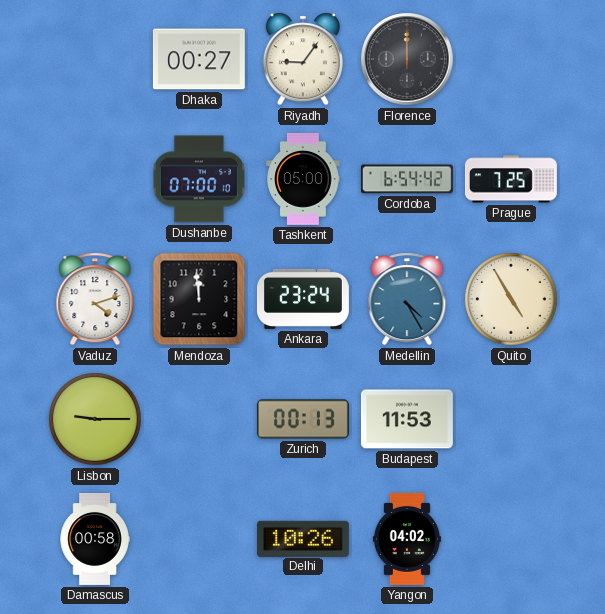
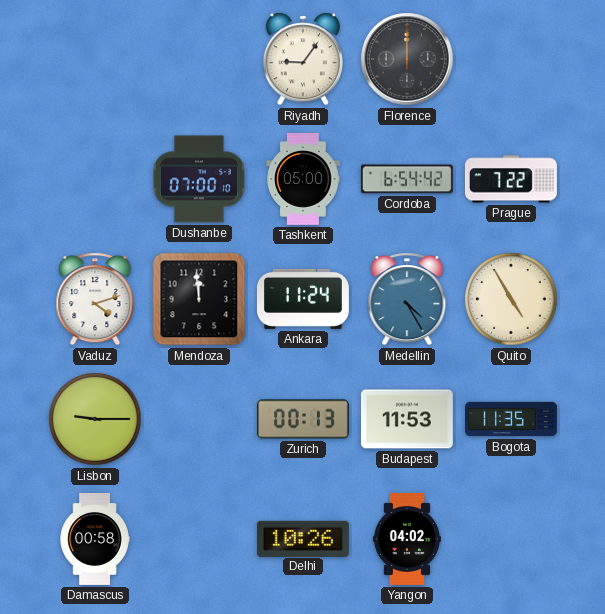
Dhaka: 00:27 -> none (199, 59)
Prague: 7:25 -> 7:22 (511, 179)
Ankara: 23:24 -> 11:24 (303, 299)
Bogota: none -> 11:35 (512, 419)
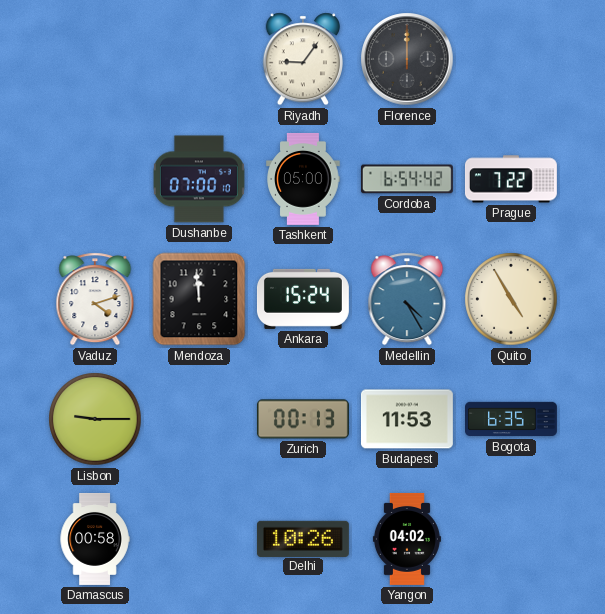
Ankara: 11:24 -> 15:24 (303, 299)
Bogota: 11:35 -> 6:35 (512, 419)
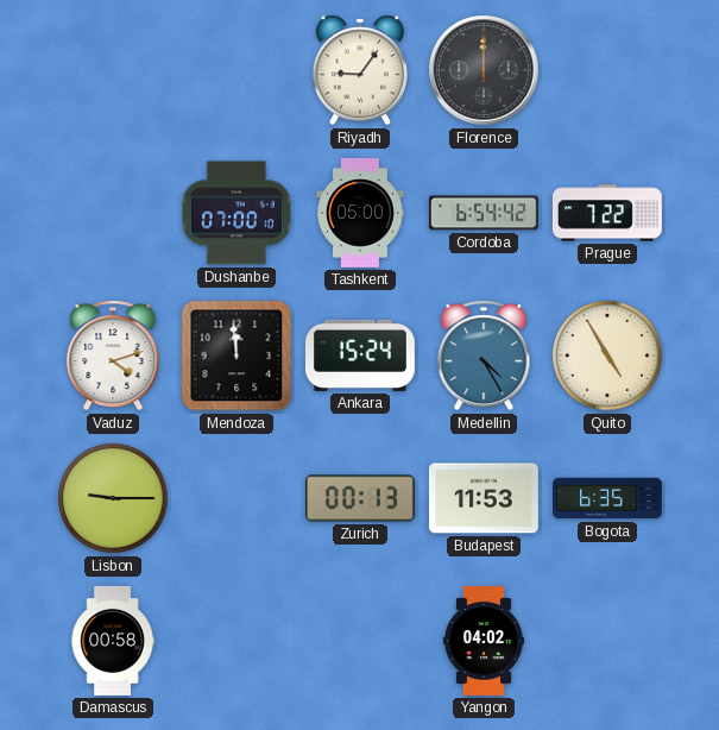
Delhi: 10:26 -> none (303, 538)
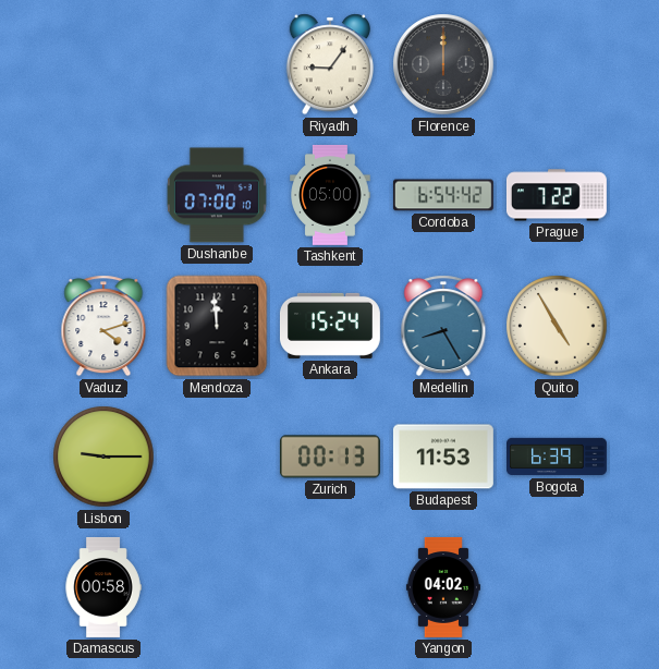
Medellin: 4:25 -> 8:25 (443, 326)
Bogota: 6:35 -> 6:39 (558, 457)
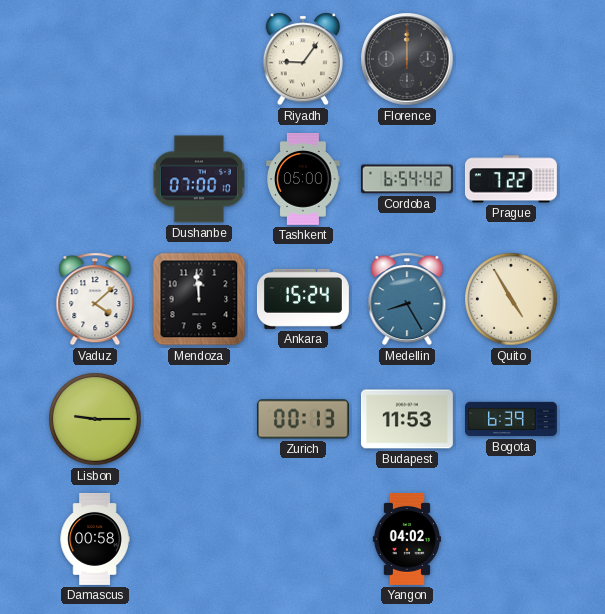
Vaduz: 4:12 -> 4:08 (95, 299)
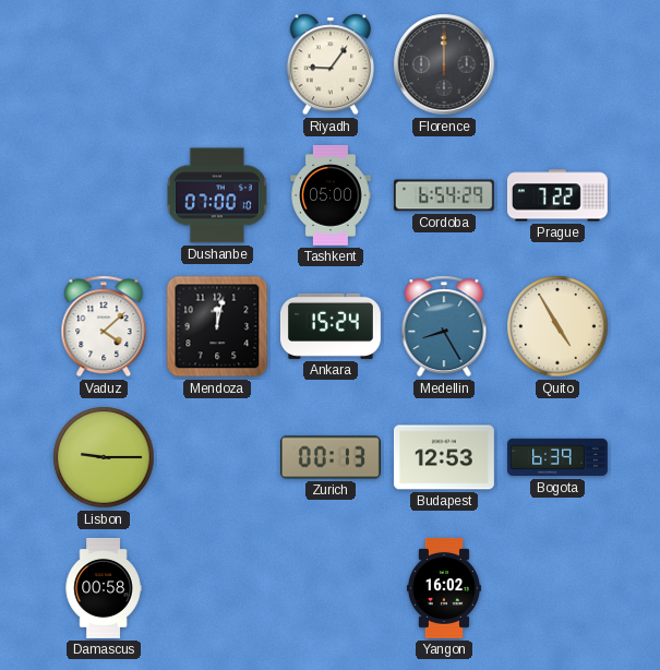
Cordoba: 6:54:42 -> 6:54:29 (444, 195)
Mendoza: 11:59 -> 12:02 (217, 326)
Budapest: 11:53 -> 12:53 (444, 457)
Yangon: 04:02 -> 16:02 (444, 588)
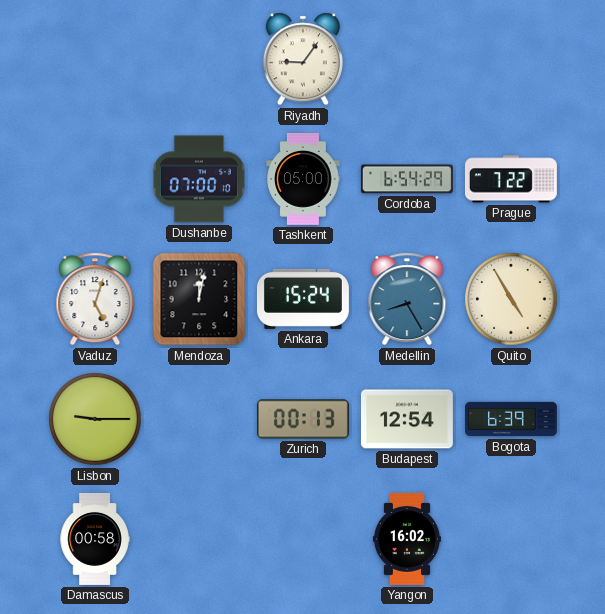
Florence: 12:00 -> none (444, 64)
Vaduz: 4:08 -> 5:03 (95, 299)
Budapest: 12:53 -> 12:54 (407, 419)
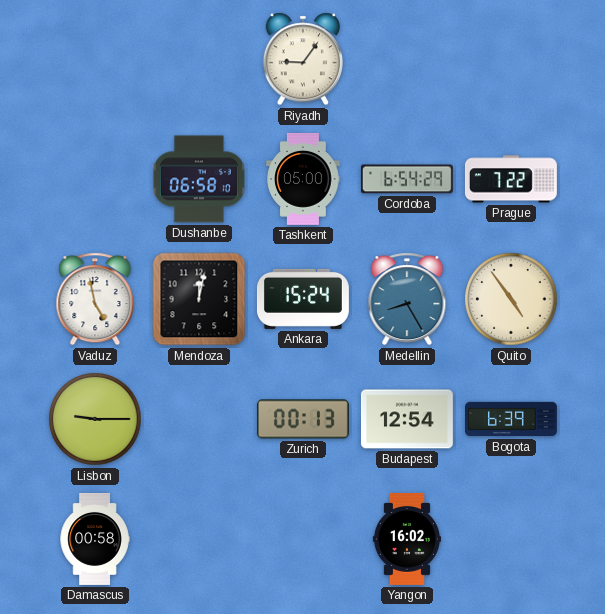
Dushanbe: 07:00 -> 06:58 (199, 179)
Vaduz: 5:03 -> 4:58 (95, 299)
Quito: 4:55 -> 4:54 (511, 299)
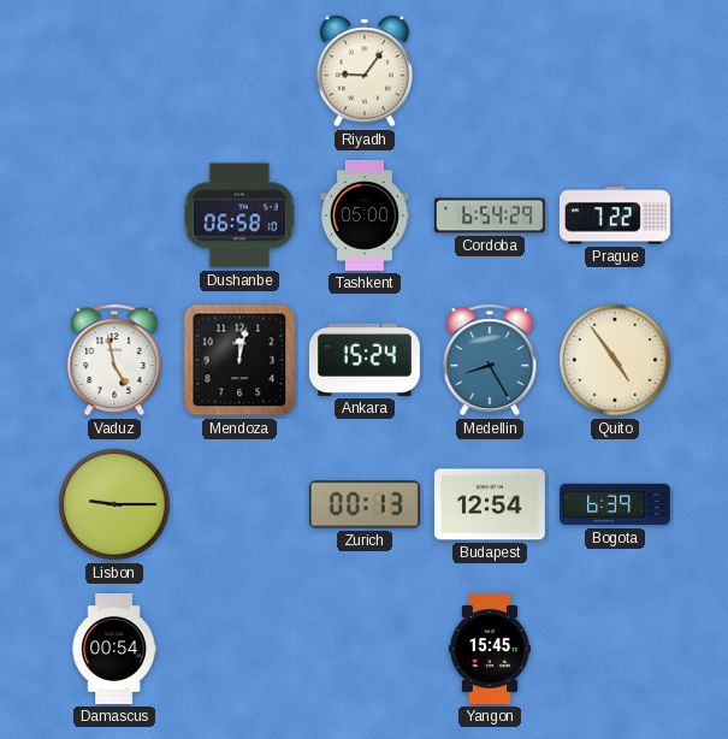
Damascus: 00:58 -> 00:54 (114, 650)
Yangon: 16:02 -> 15:45 (490, 649)
